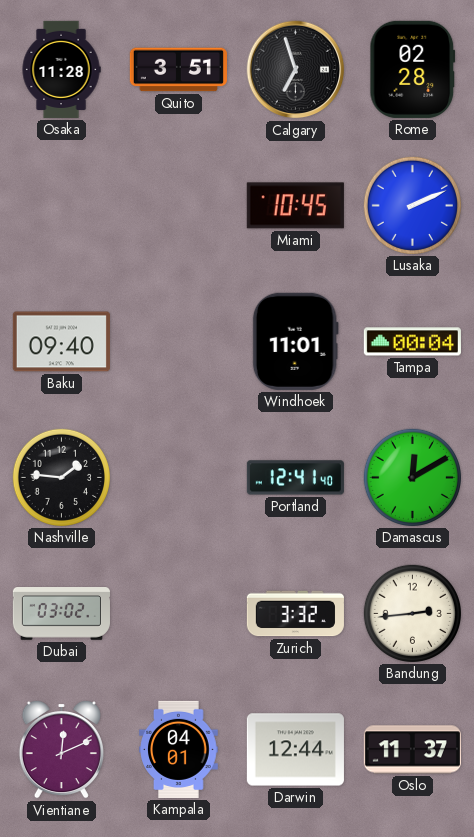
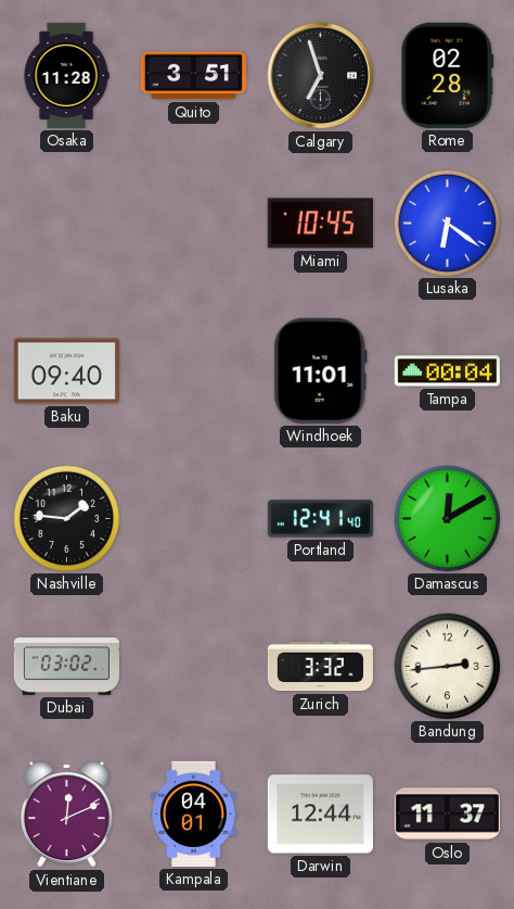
Lusaka: 2:11 -> 6:21 (447, 223)
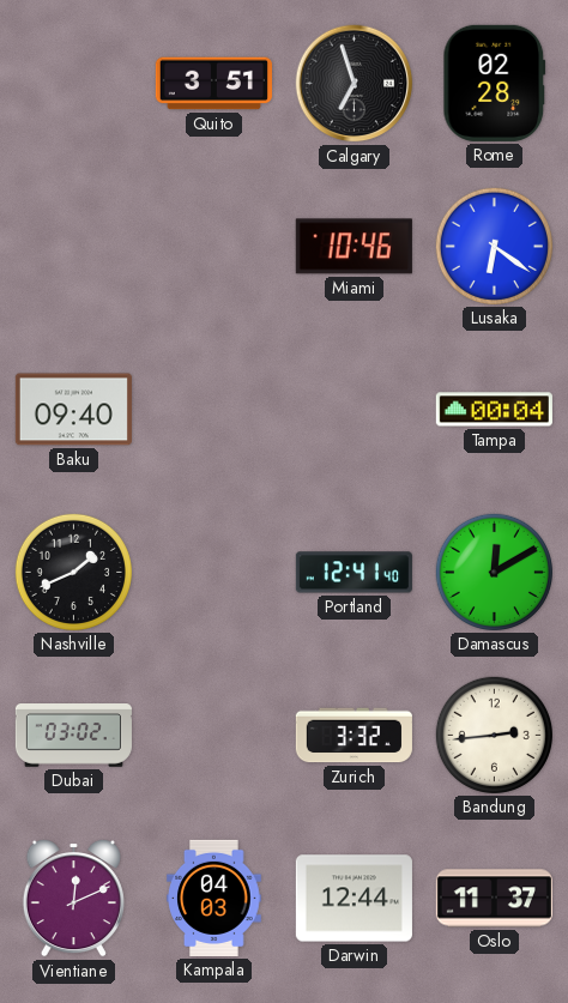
Osaka: 11:28 -> none (66, 75)
Miami: 10:45 -> 10:46 (354, 247)
Windhoek: 11:01 -> none (320, 370)
Nashville: 1:46 -> 1:41 (73, 572)
Kampala: 04:01 -> 04:03 (214, 898)
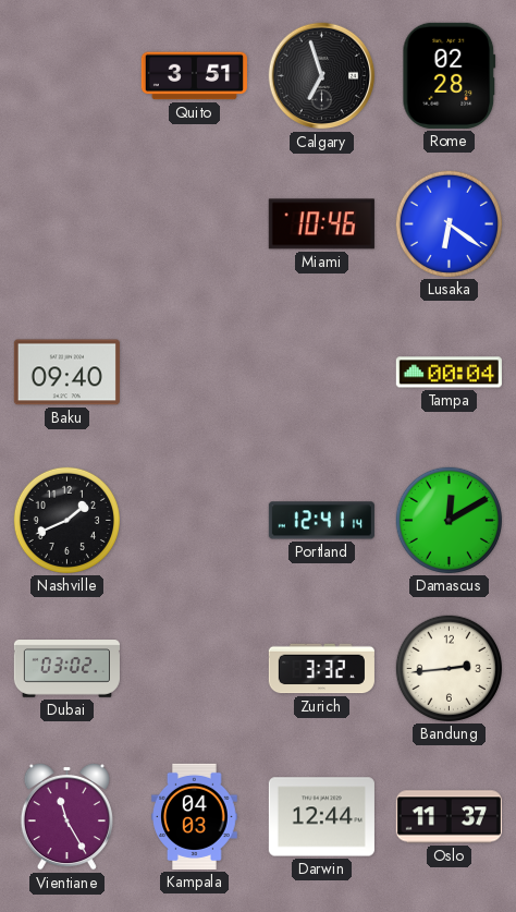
Portland: 12:41:40 -> 12:41:14 (321, 521)
Vientiane: 12:11 -> 11:25 (66, 816)
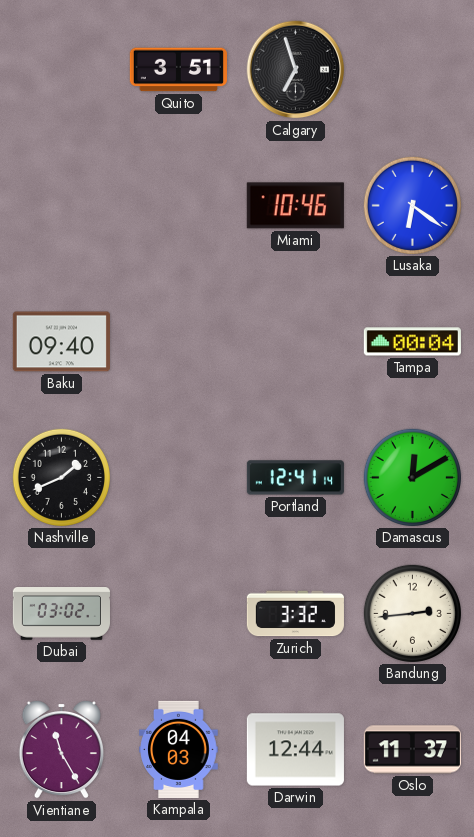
Rome: 02:28 -> none (450, 75)
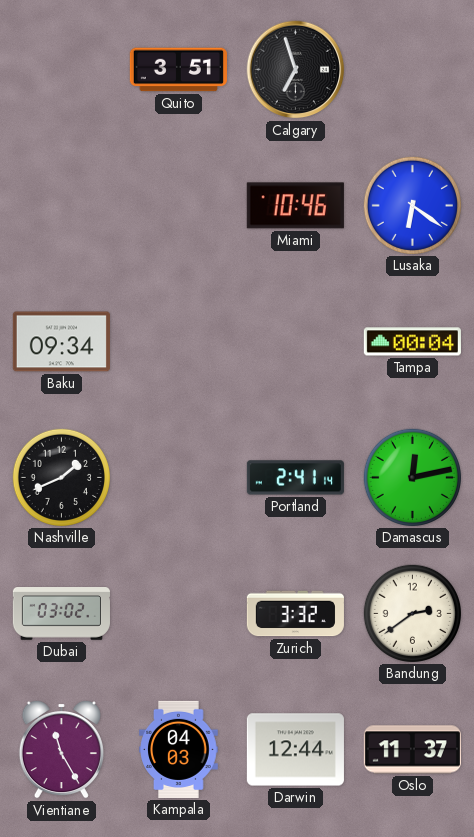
Baku: 09:40 -> 09:34 (61, 342)
Portland: 12:41 -> 2:41 (295, 478)
Damascus: 12:10 -> 12:13 (412, 477)
Bandung: 2:44 -> 2:39 (412, 613)
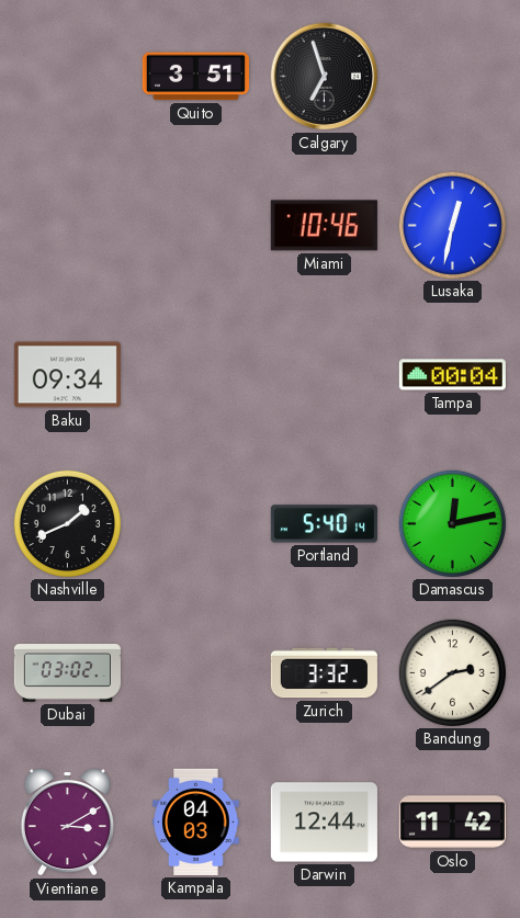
Lusaka: 6:21 -> 12:32 (452, 225)
Portland: 2:41 -> 5:40 (324, 524)
Vientiane: 11:25 -> 3:10 (67, 821)
Oslo: 11:37 -> 11:42 (452, 823)
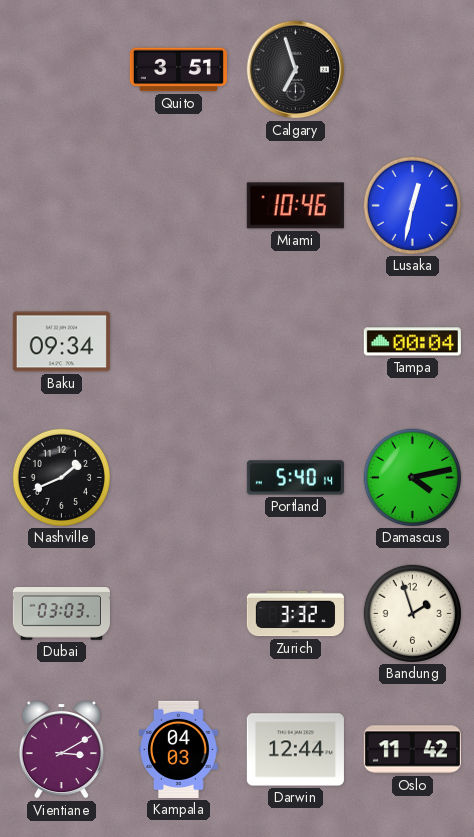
Damascus: 12:13 -> 4:13 (412, 477)
Dubai: 03:02 -> 03:03 (61, 614)
Bandung: 2:39 -> 1:57 (412, 613)
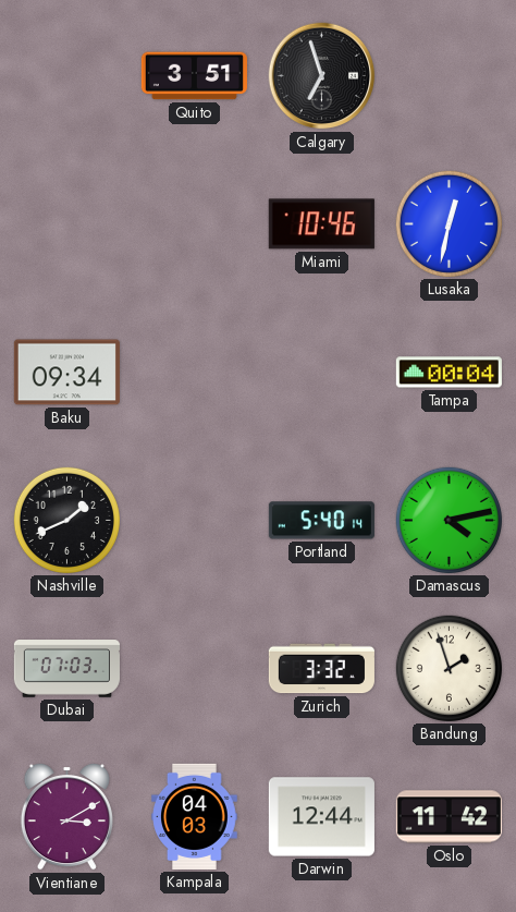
Dubai: 03:03 -> 07:03 (66, 669)
